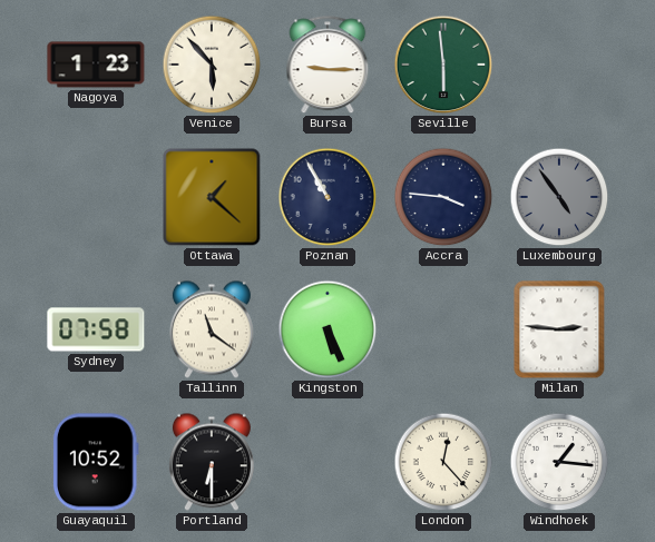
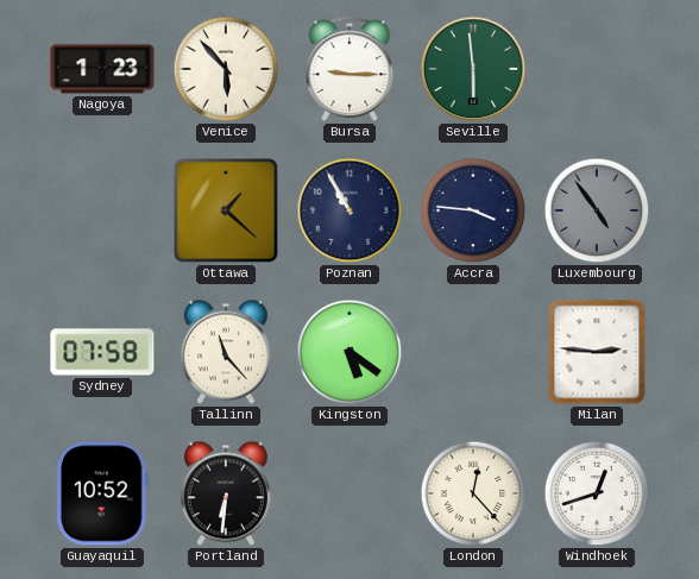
Tallinn: 11:21 -> 11:23 (226, 352)
Kingston: 5:26 -> 5:21 (349, 352)
Portland: 6:30 -> 6:31 (226, 493)
Windhoek: 1:16 -> 12:42 (597, 493)
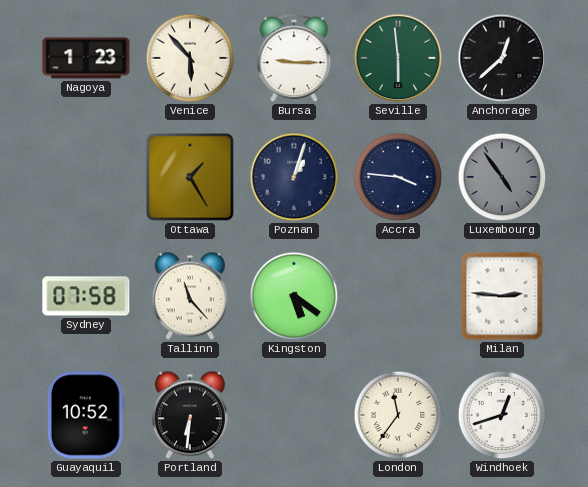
Anchorage: none -> 12:38 (502, 58)
Ottawa: 1:22 -> 1:25 (190, 177)
Poznan: 10:55 -> 1:03 (294, 177)
London: 12:23 -> 11:36 (398, 415)
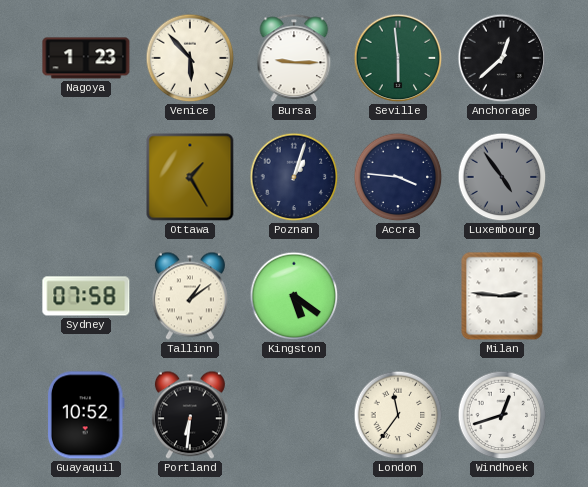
Tallinn: 11:23 -> 1:09 (190, 296)
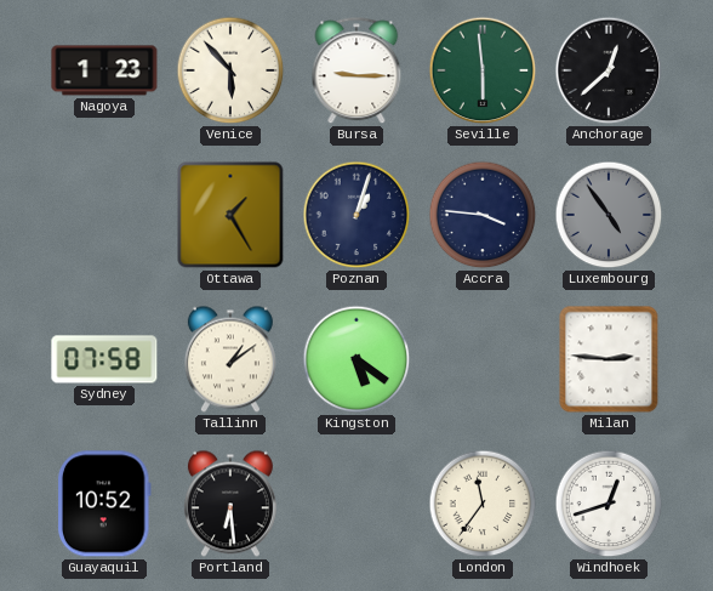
Portland: 6:31 -> 6:29 (230, 504)
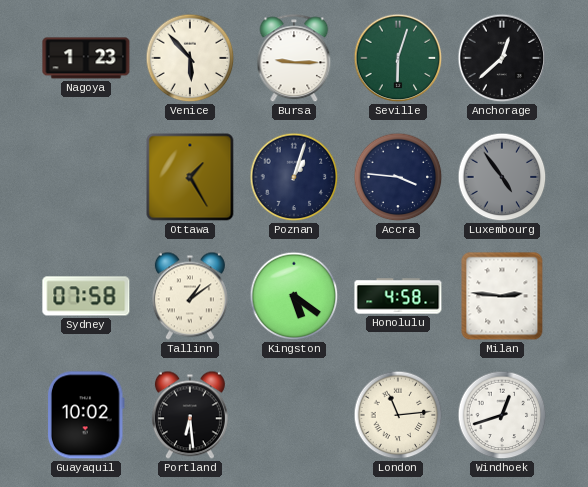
Seville: 5:59 -> 6:03 (398, 58)
Honolulu: none -> 4:58 (398, 296)
Guayaquil: 10:52 -> 10:02 (86, 415)
London: 11:36 -> 11:14 (398, 415)
